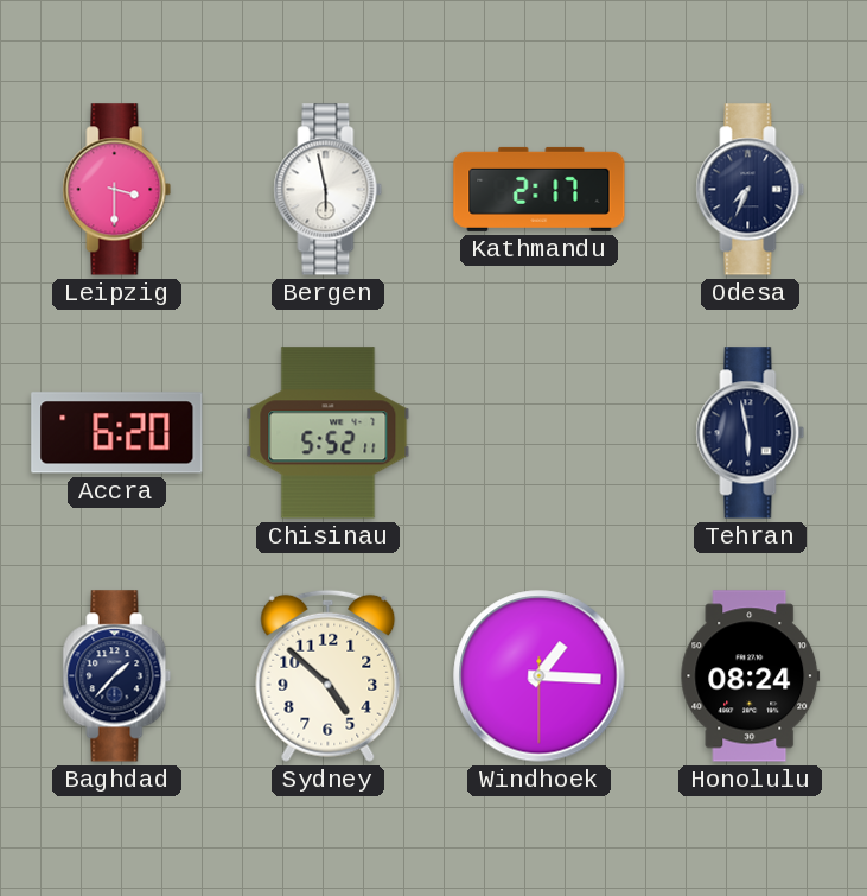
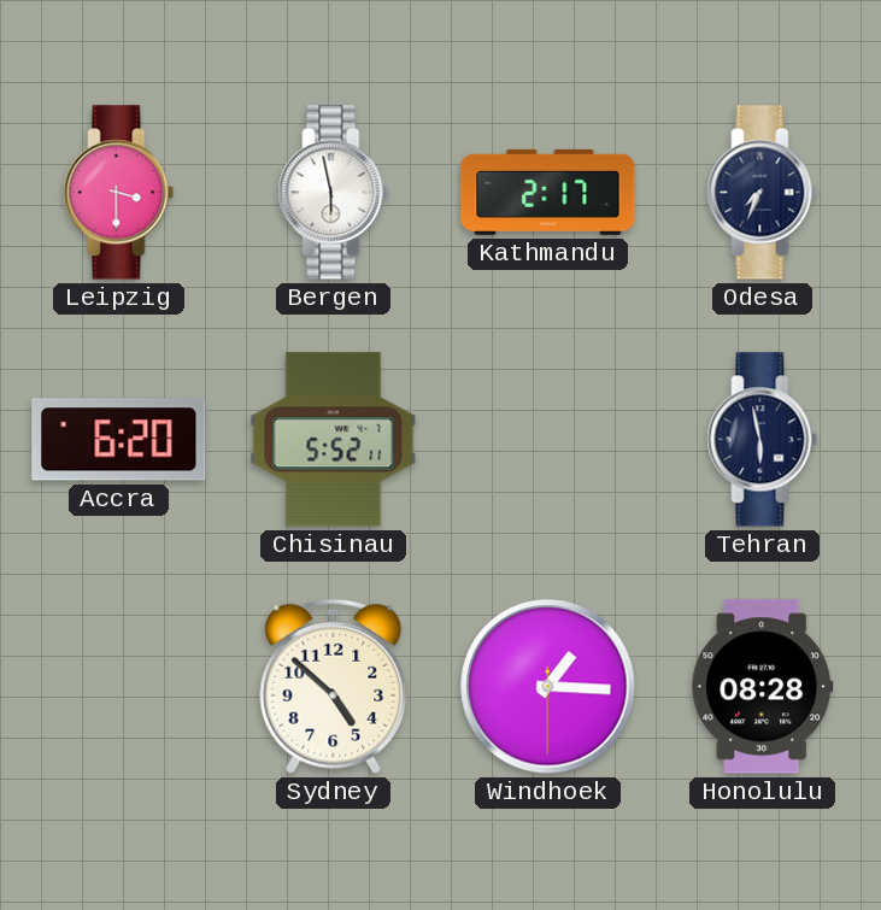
Baghdad: 1:37 -> none (117, 676)
Honolulu: 08:24 -> 08:28 (763, 687)
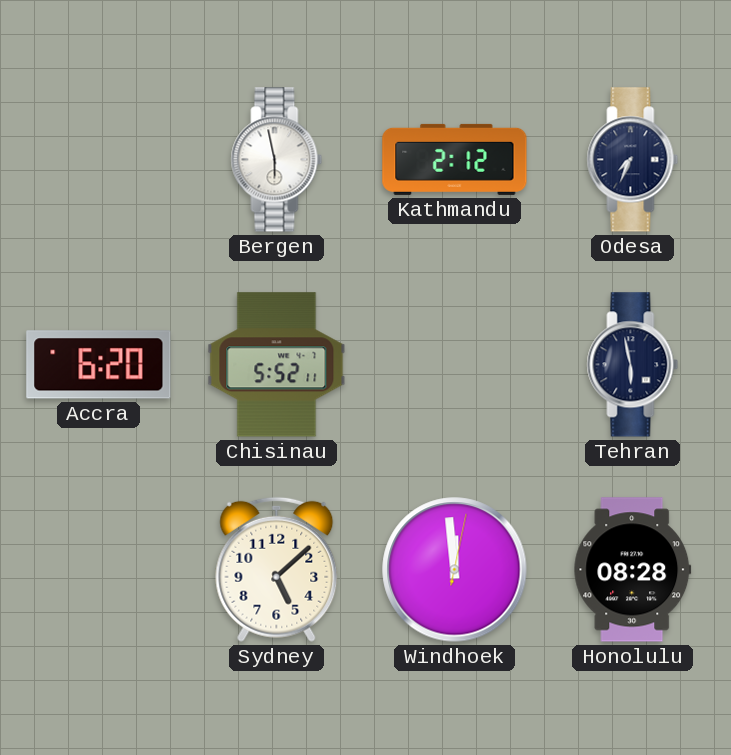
Leipzig: 3:30 -> none (119, 193)
Kathmandu: 2:17 -> 2:12 (455, 159)
Sydney: 4:52 -> 5:08 (277, 569)
Windhoek: 1:15 -> 11:59 (455, 570)
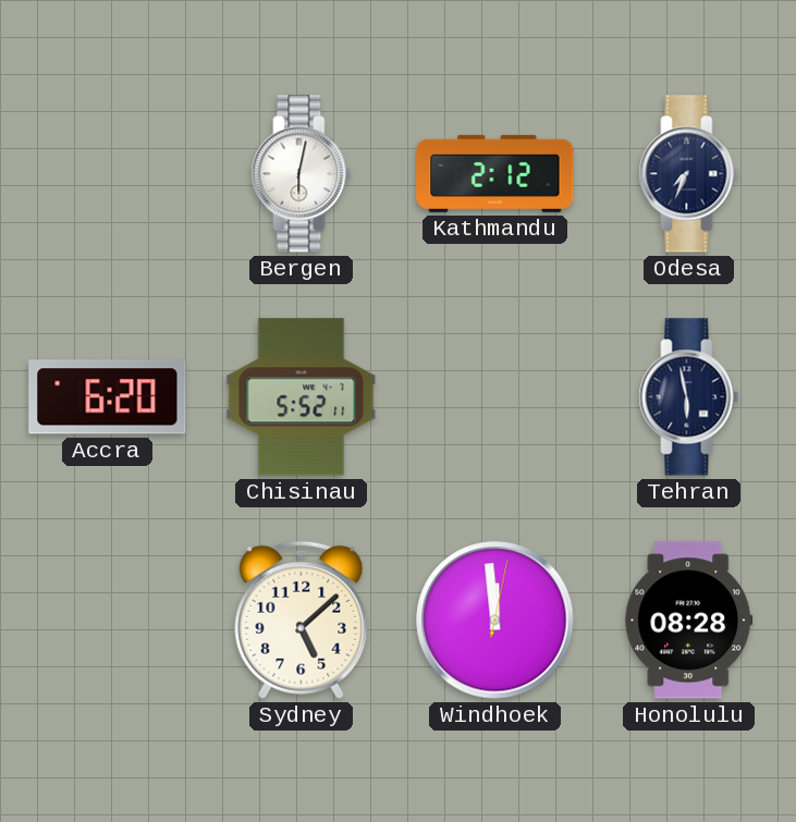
Bergen: 5:58 -> 6:02 (302, 174)
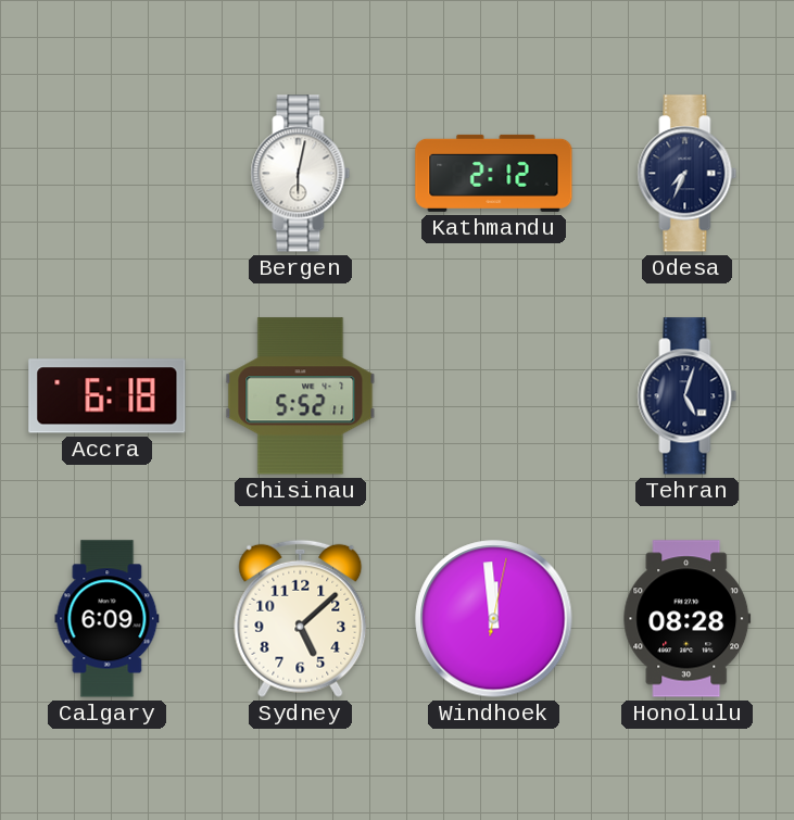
Accra: 6:20 -> 6:18 (108, 396)
Tehran: 5:58 -> 5:03 (688, 396)
Calgary: none -> 6:09 (108, 619)
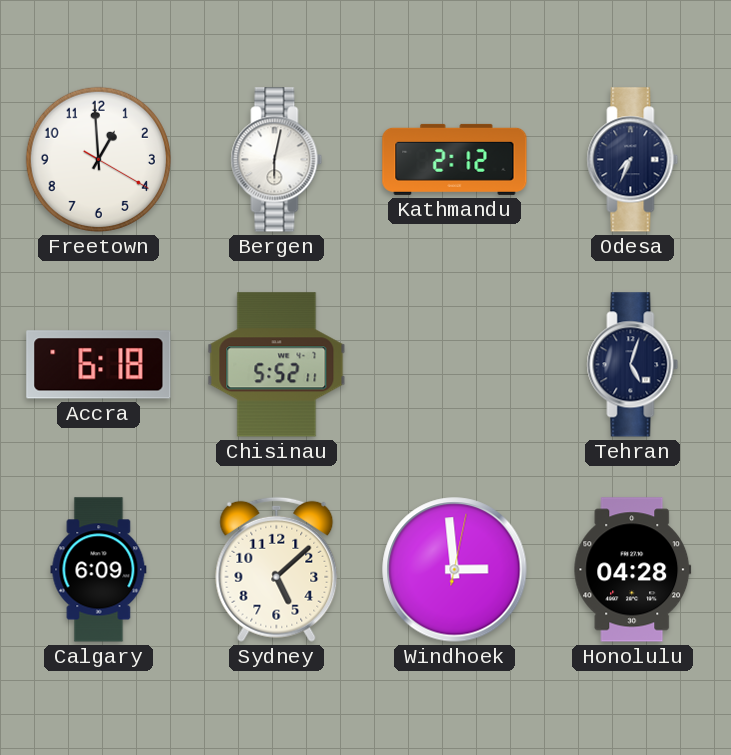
Freetown: none -> 12:59 (98, 159)
Windhoek: 11:59 -> 2:59 (455, 570)
Honolulu: 08:28 -> 04:28 (633, 570)
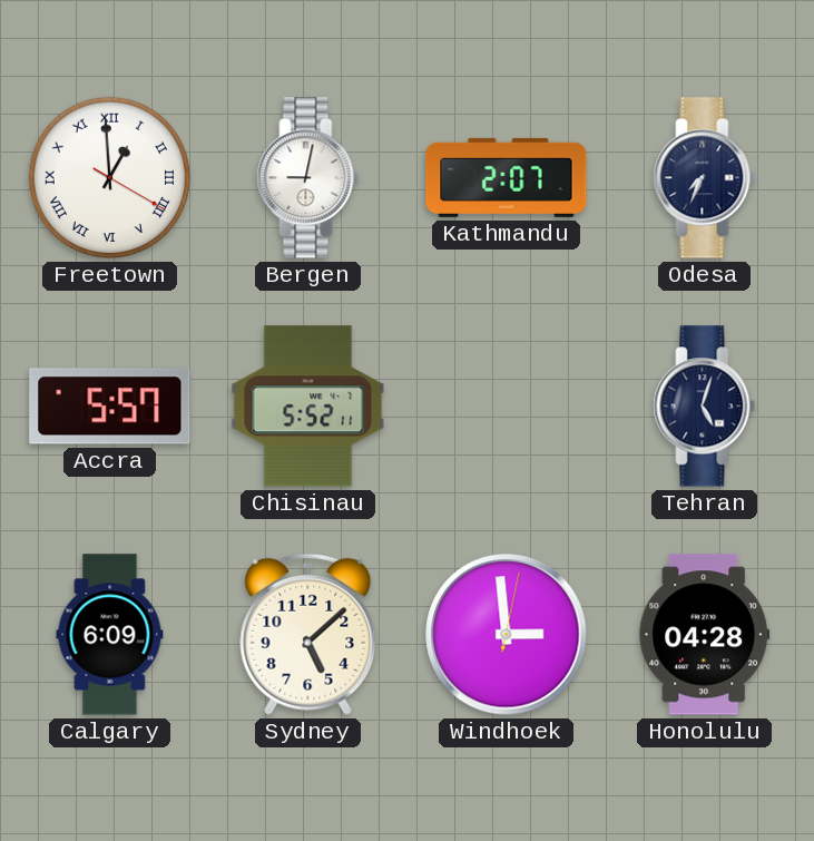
Freetown numerals: Arabic -> Roman (109, 177)
Bergen: 6:02 -> 9:02 (308, 178)
Kathmandu: 2:12 -> 2:07 (507, 177)
Accra: 6:18 -> 5:57 (110, 407)
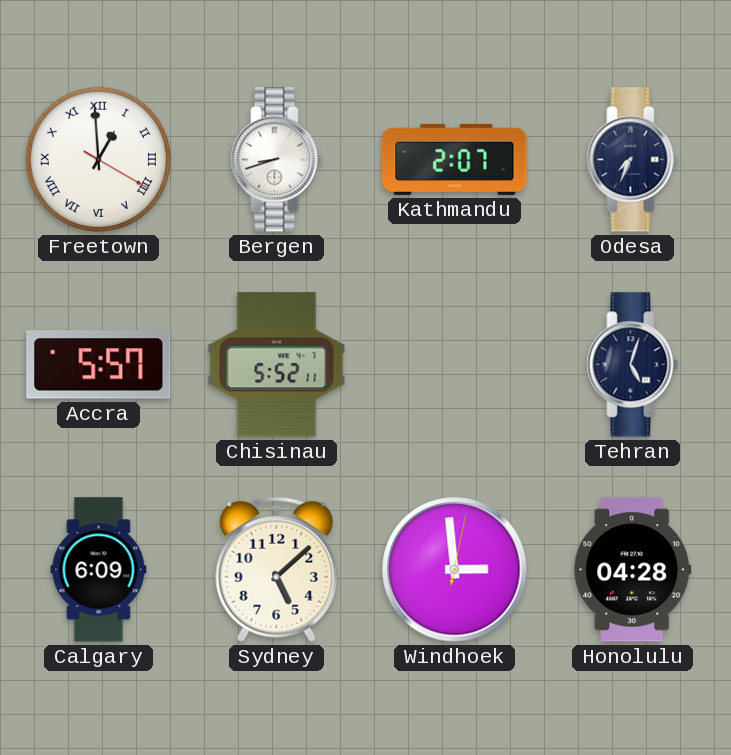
Bergen: 9:02 -> 8:42 (277, 160)
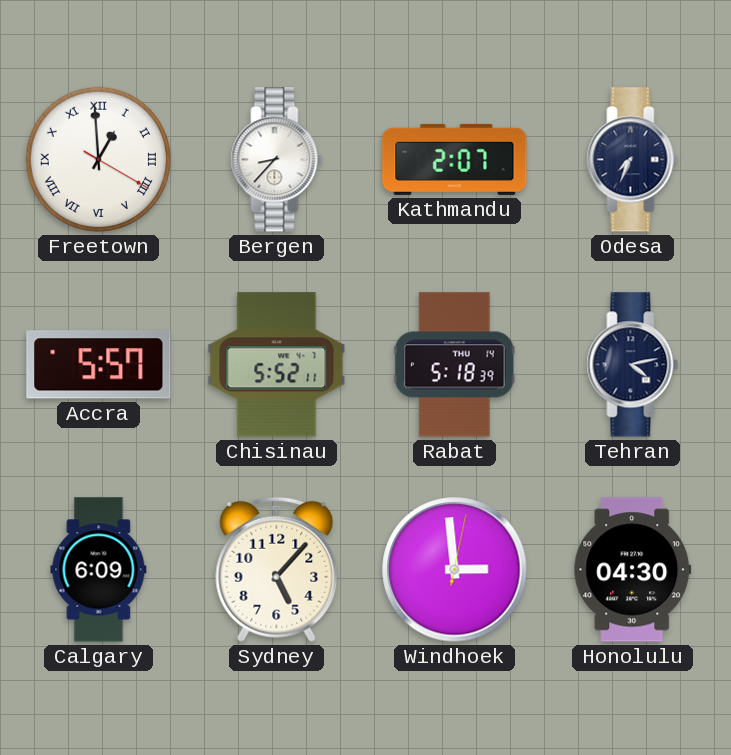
Bergen: 8:42 -> 8:37 (277, 160)
Rabat: none -> 5:18 (454, 365)
Tehran: 5:03 -> 4:13 (633, 365)
Sydney: 5:08 -> 5:07 (277, 569)
Honolulu: 04:28 -> 04:30 (633, 570)
